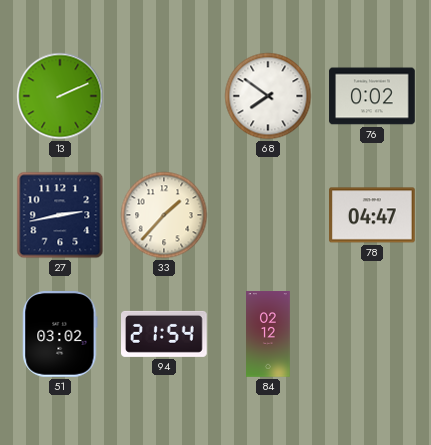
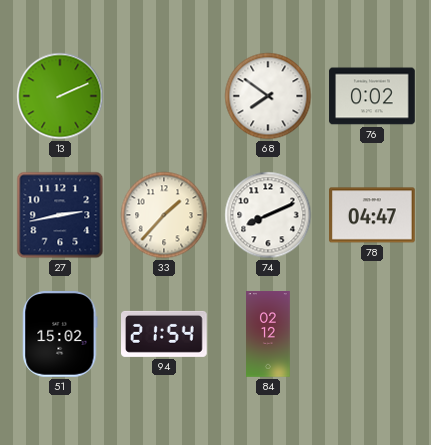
74: none -> 8:11 (268, 215)
51: 03:02 -> 15:02 (60, 335)
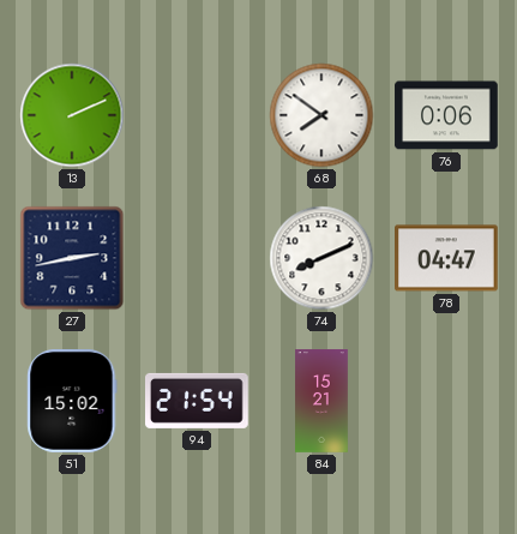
76: 0:02 -> 0:06 (446, 115)
33: 1:37 -> none (164, 215)
84: 02:12 -> 15:21 (323, 401)
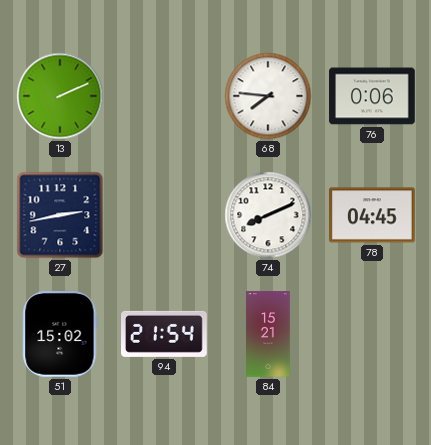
68: 7:51 -> 7:46 (268, 96)
78: 04:47 -> 04:45 (373, 215)
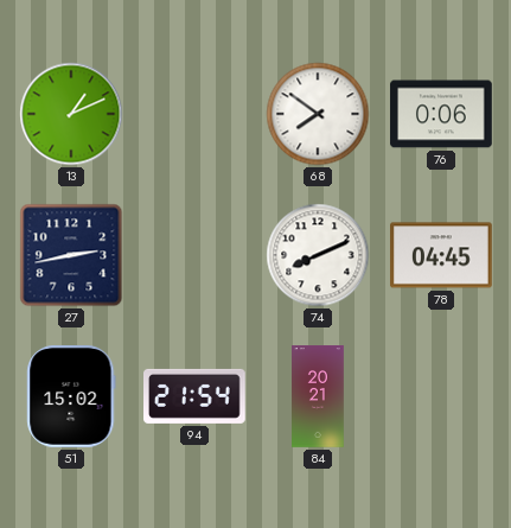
13: 2:11 -> 1:11 (71, 114)
68: 7:46 -> 7:51 (318, 114)
84: 15:21 -> 20:21 (319, 396)
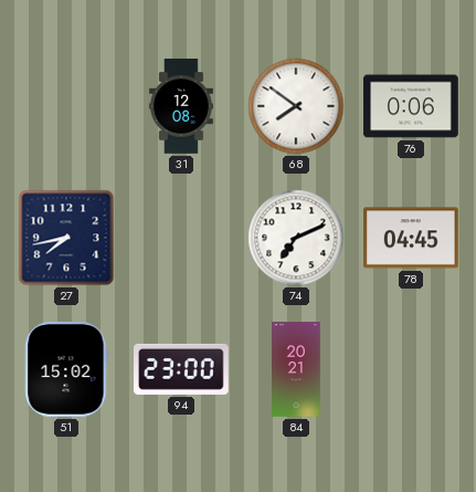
13: 1:11 -> none (71, 114)
31: none -> 12:08 (182, 106)
27: 2:43 -> 7:43 (66, 238)
74: 8:11 -> 7:11 (296, 238)
94: 21:54 -> 23:00 (182, 369)
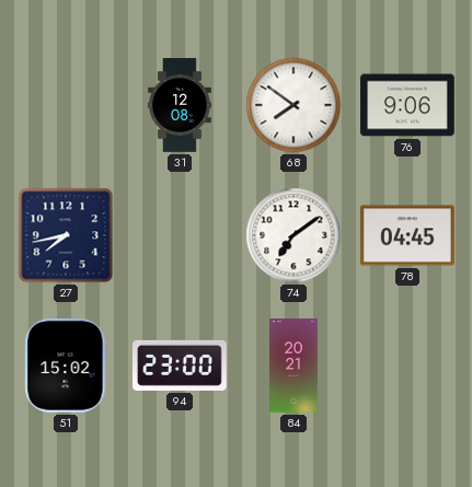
76: 0:06 -> 9:06 (407, 105)
74: 7:11 -> 7:09 (293, 235)
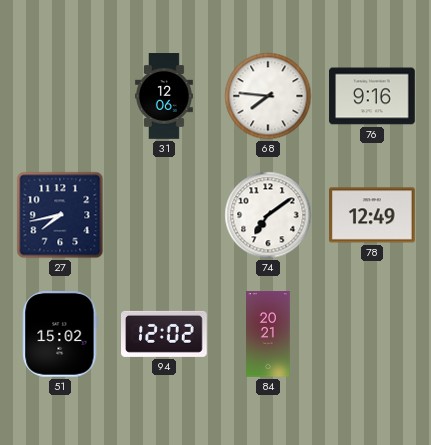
31: 12:08 -> 12:06 (165, 96)
68: 7:51 -> 7:46 (268, 96)
76: 9:06 -> 9:16 (372, 96)
78: 04:45 -> 12:49 (373, 215)
94: 23:00 -> 12:02 (165, 334)
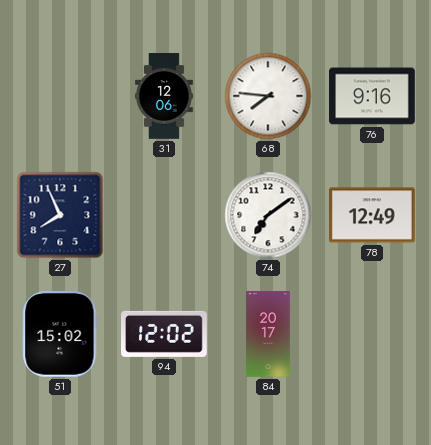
27: 7:43 -> 7:56 (60, 215)
84: 20:21 -> 20:17 (269, 334)
